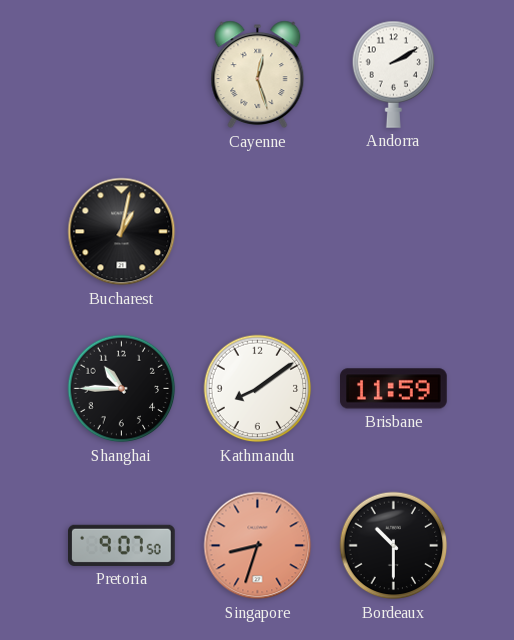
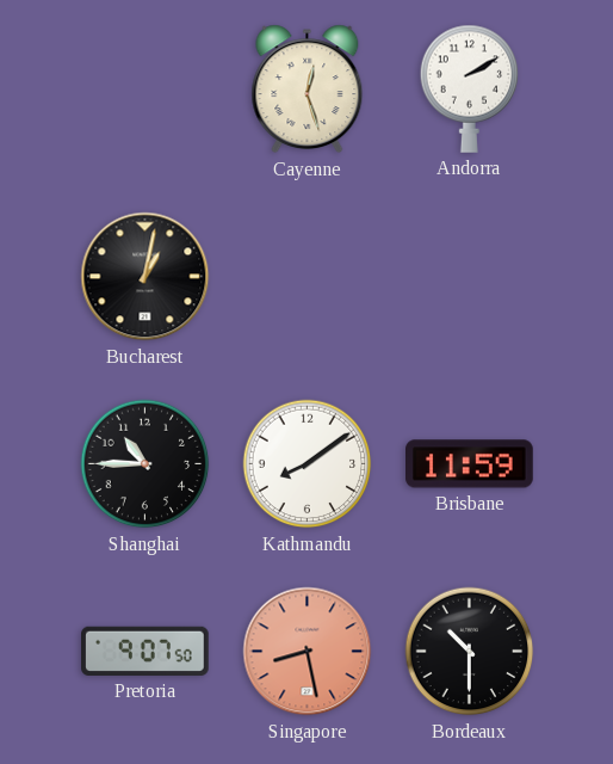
Singapore: 8:33 -> 8:28 (308, 652)
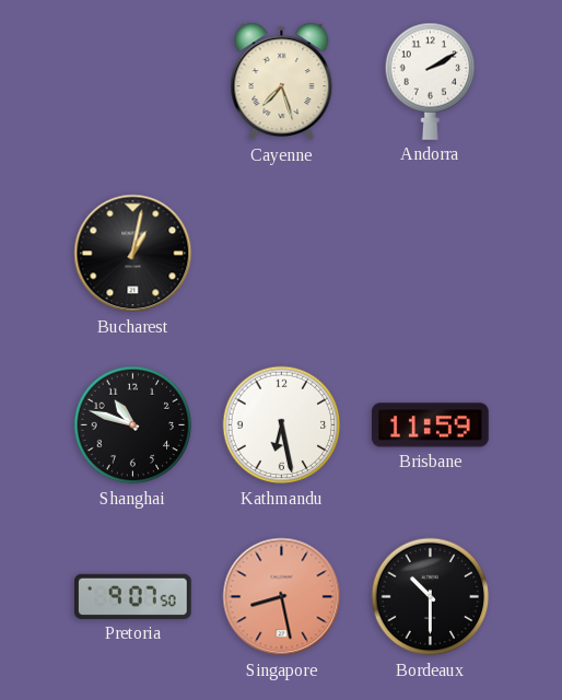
Cayenne: 12:27 -> 7:27 (282, 82)
Shanghai: 10:45 -> 10:48 (133, 425)
Kathmandu: 8:09 -> 6:28 (282, 425)
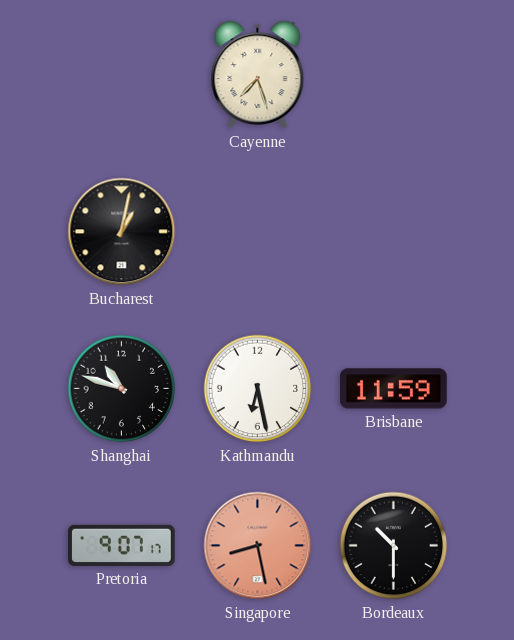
Andorra: 2:10 -> none (431, 81)
Pretoria: 9:07:50 -> 9:07:17 (122, 545)
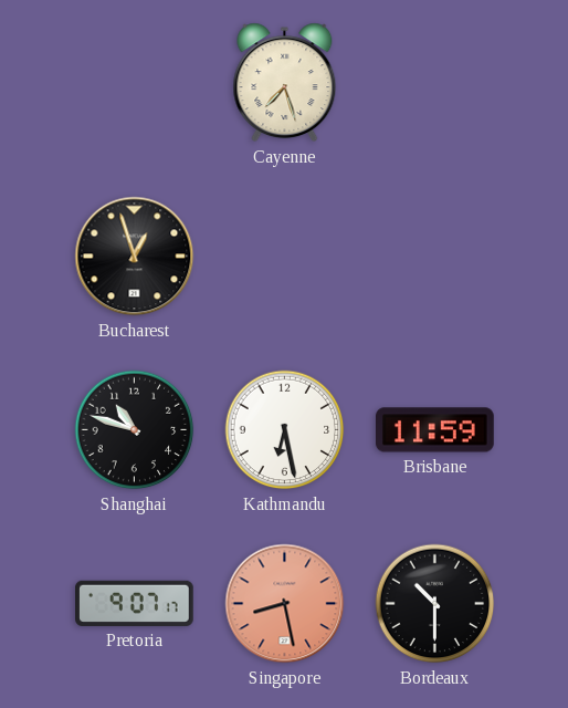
Bucharest: 1:02 -> 12:57 (135, 257)
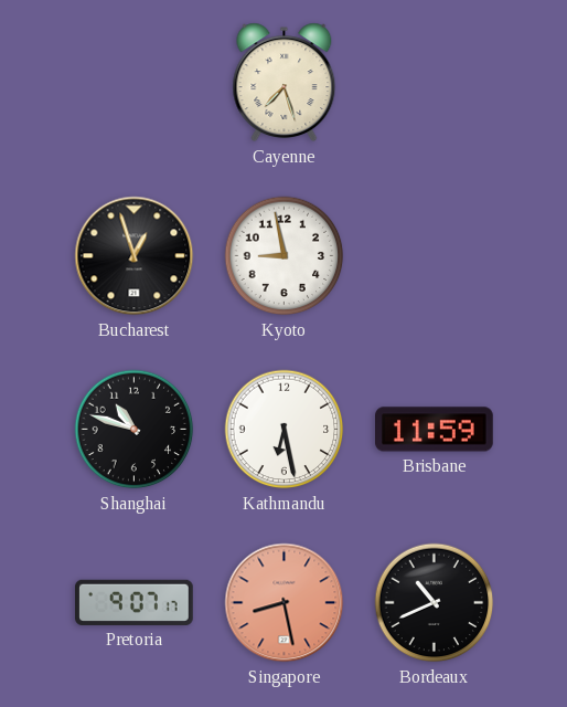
Kyoto: none -> 8:58 (285, 256)
Bordeaux: 10:30 -> 10:41 (435, 603)
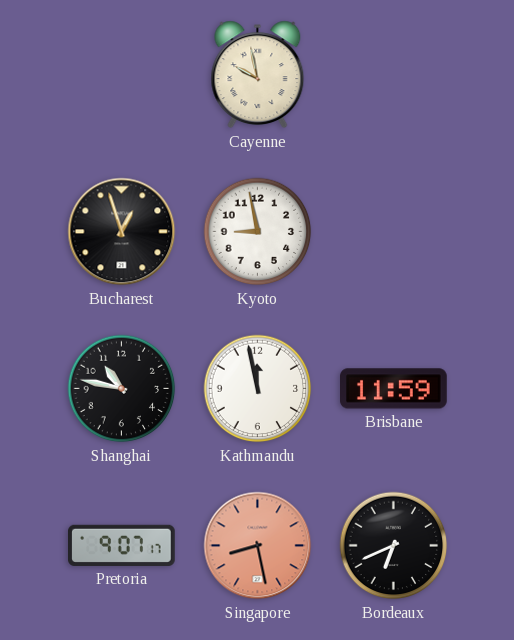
Cayenne: 7:27 -> 9:58 (258, 75)
Shanghai: 10:48 -> 10:47 (122, 389)
Kathmandu: 6:28 -> 11:58 (258, 389)
Bordeaux: 10:41 -> 6:41 (394, 546)
